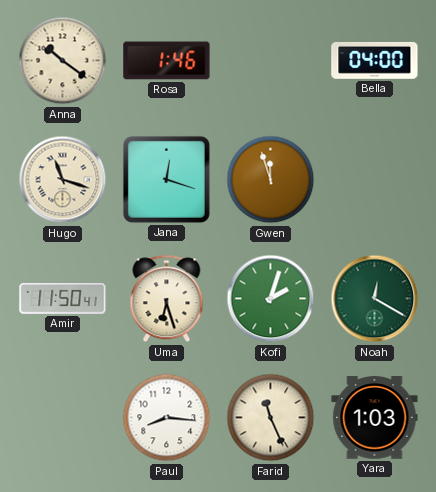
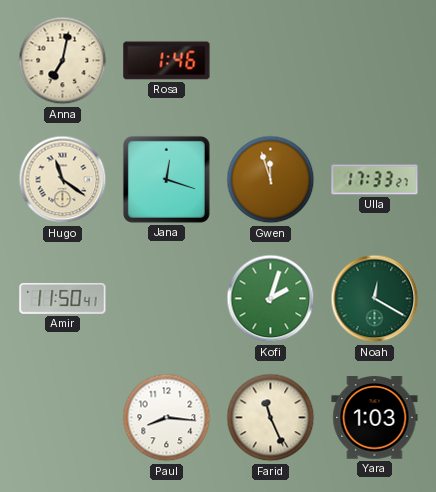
Anna: 10:21 -> 7:02 (63, 61)
Bella: 04:00 -> none (375, 60)
Hugo: 11:18 -> 11:21 (63, 180)
Ulla: none -> 17:33 (375, 180)
Uma: 6:27 -> none (167, 299)
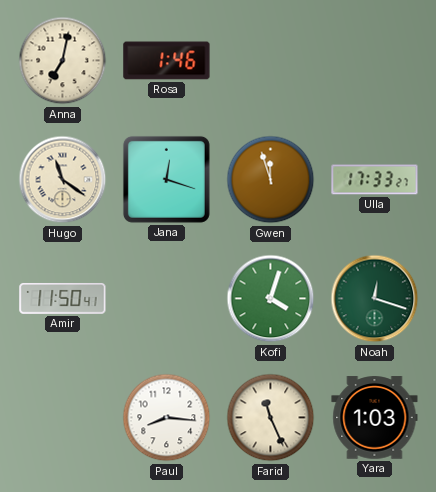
Kofi: 2:03 -> 4:03 (271, 299)
Noah: 12:20 -> 12:18 (375, 299)
